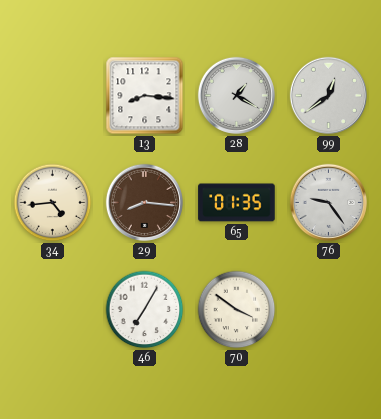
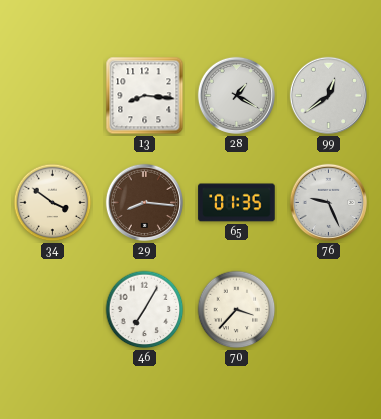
34: 4:44 -> 3:51 (53, 203)
76: 9:24 -> 9:26 (328, 202)
70: 3:51 -> 3:37 (237, 310)
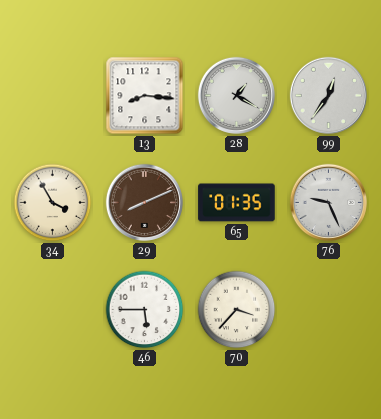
99: 12:39 -> 12:36 (328, 95)
34: 3:51 -> 3:55 (53, 203)
29: 8:16 -> 8:11 (144, 202)
46: 7:05 -> 5:45 (145, 310)
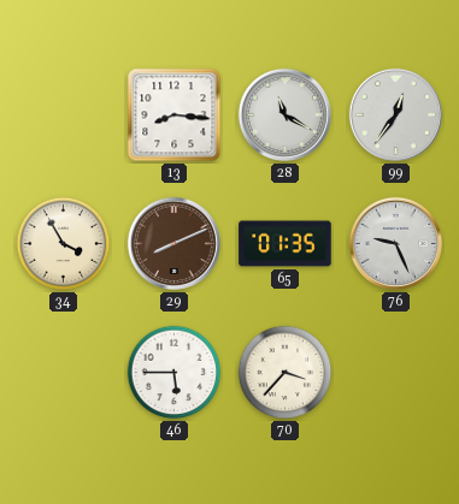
28: 1:20 -> 11:20 (284, 114)
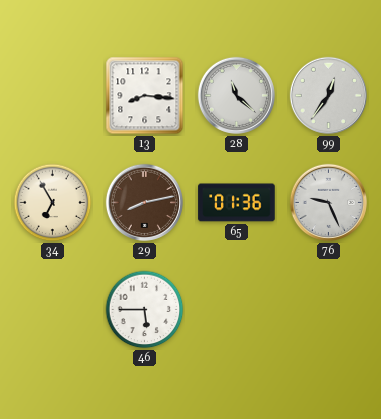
28: 11:20 -> 11:22 (236, 95)
34: 3:55 -> 6:55 (53, 203)
29: 8:11 -> 8:13 (144, 202)
65: 01:35 -> 01:36 (237, 203)
70: 3:37 -> none (286, 373)
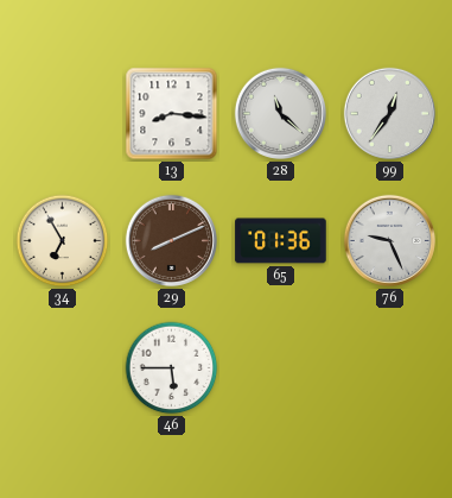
29: 8:13 -> 8:11 (171, 240)
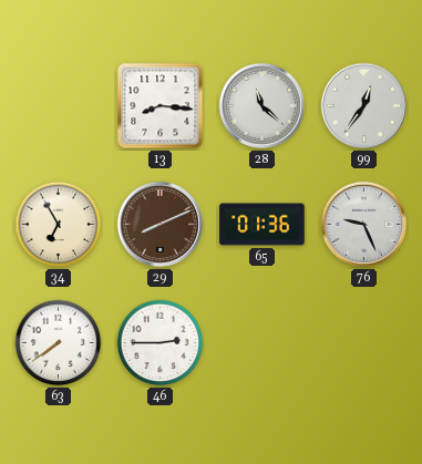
63: none -> 7:39 (59, 343)
46: 5:45 -> 2:45 (161, 343)
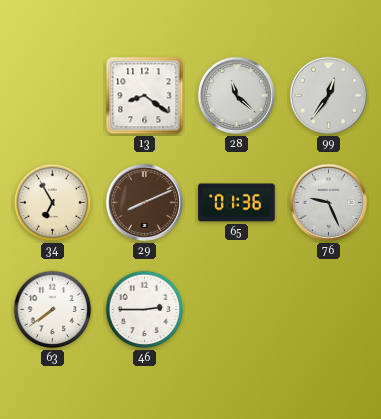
13: 8:16 -> 8:21 (145, 96)
